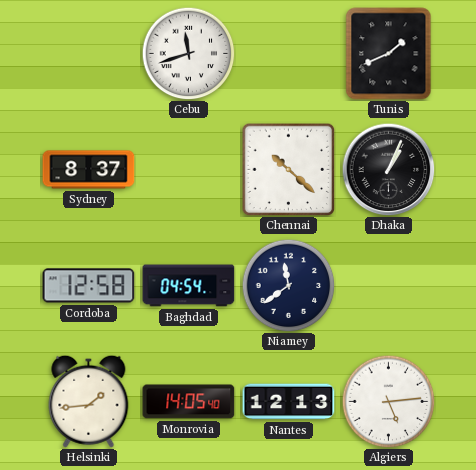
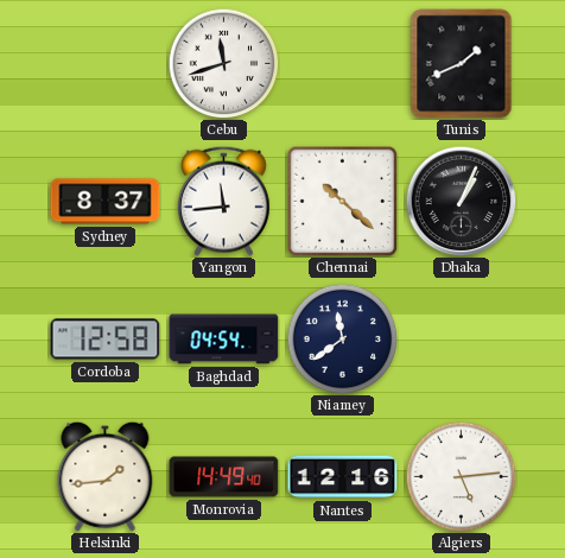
Yangon: none -> 11:44 (223, 201)
Monrovia: 14:05 -> 14:49 (224, 477)
Nantes: 12:13 -> 12:16 (343, 477)
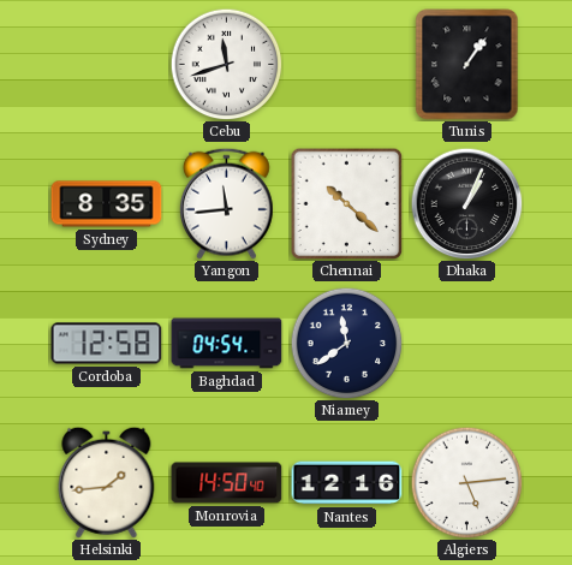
Tunis: 1:41 -> 1:06 (467, 65)
Sydney: 8:37 -> 8:35 (107, 204)
Monrovia: 14:49 -> 14:50 (227, 483)
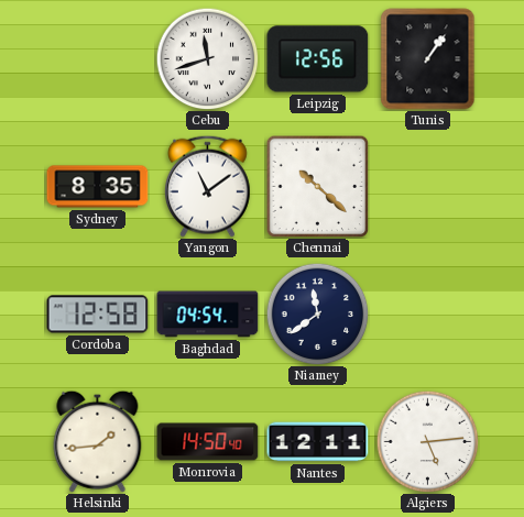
Leipzig: none -> 12:56 (318, 59)
Yangon: 11:44 -> 11:09 (207, 186)
Dhaka: 1:04 -> none (466, 203)
Nantes: 12:16 -> 12:11 (318, 442)
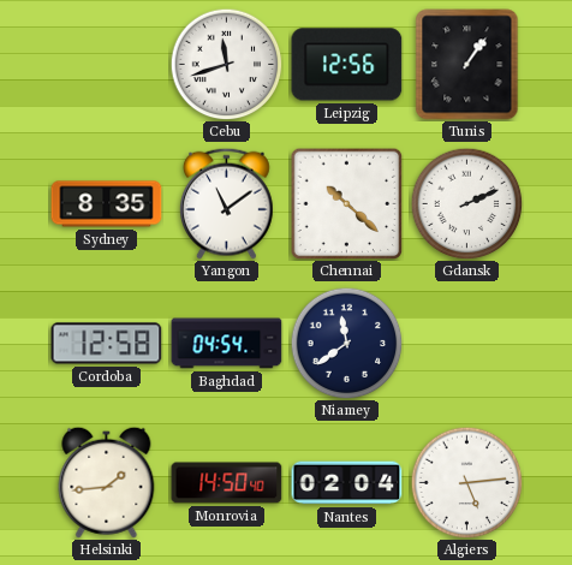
Gdansk: none -> 2:11 (466, 203)
Nantes: 12:11 -> 02:04 (347, 483)
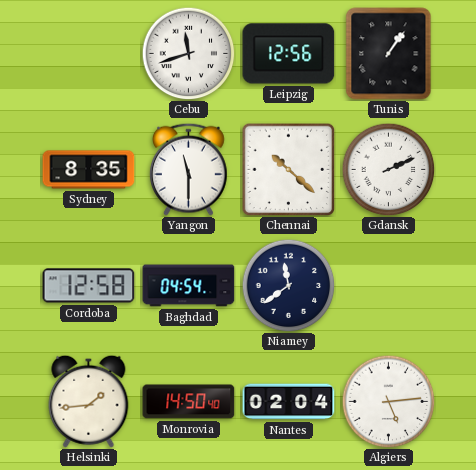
Yangon: 11:09 -> 11:30 (188, 169)
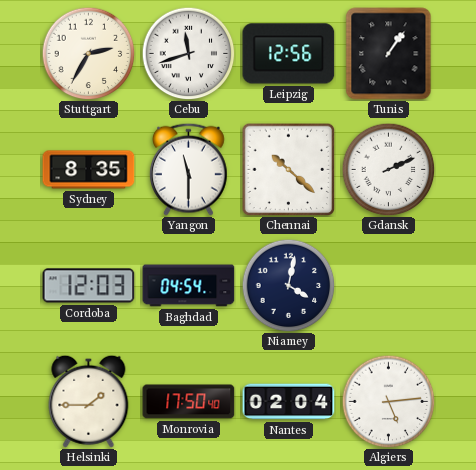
Stuttgart: none -> 2:35 (88, 53)
Cordoba: 12:58 -> 12:03 (89, 286)
Niamey: 11:39 -> 4:02 (288, 285)
Helsinki: 1:44 -> 1:45 (89, 401)
Monrovia: 14:50 -> 17:50 (189, 402)
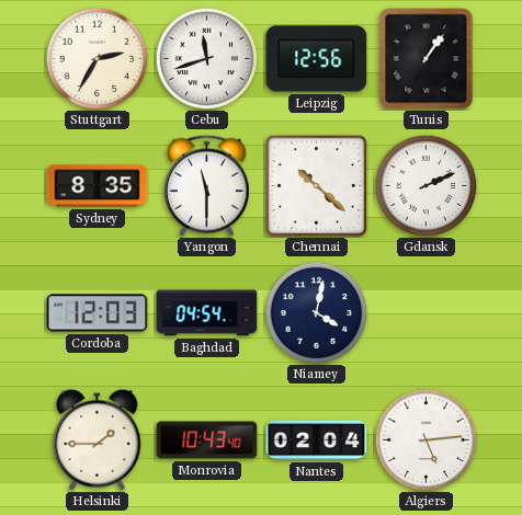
Monrovia: 17:50 -> 10:43 (207, 440)
